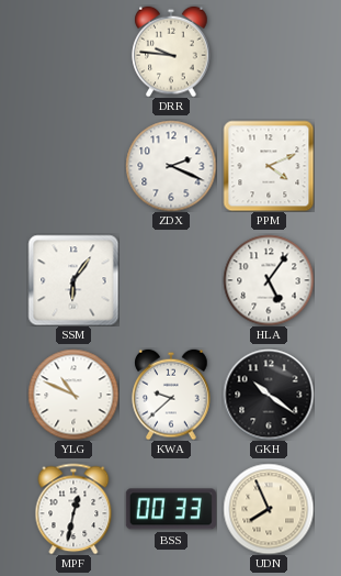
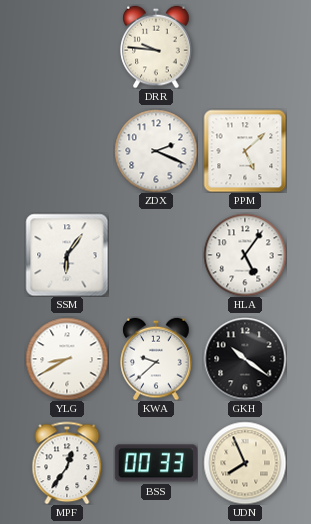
PPM: 4:11 -> 5:08 (245, 151)
YLG: 10:49 -> 8:40 (67, 359)
MPF: 12:32 -> 12:36 (67, 463)
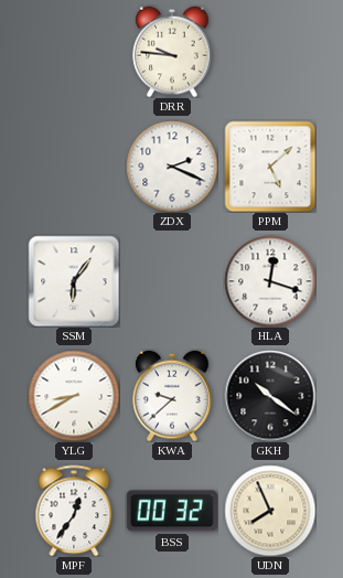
HLA: 5:06 -> 12:18 (270, 281)
BSS: 00:33 -> 00:32 (172, 511)
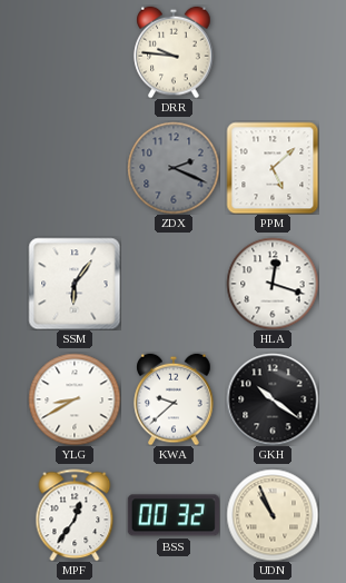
ZDX dial: white -> grey (174, 168)
UDN: 7:56 -> 10:56 (273, 515)
